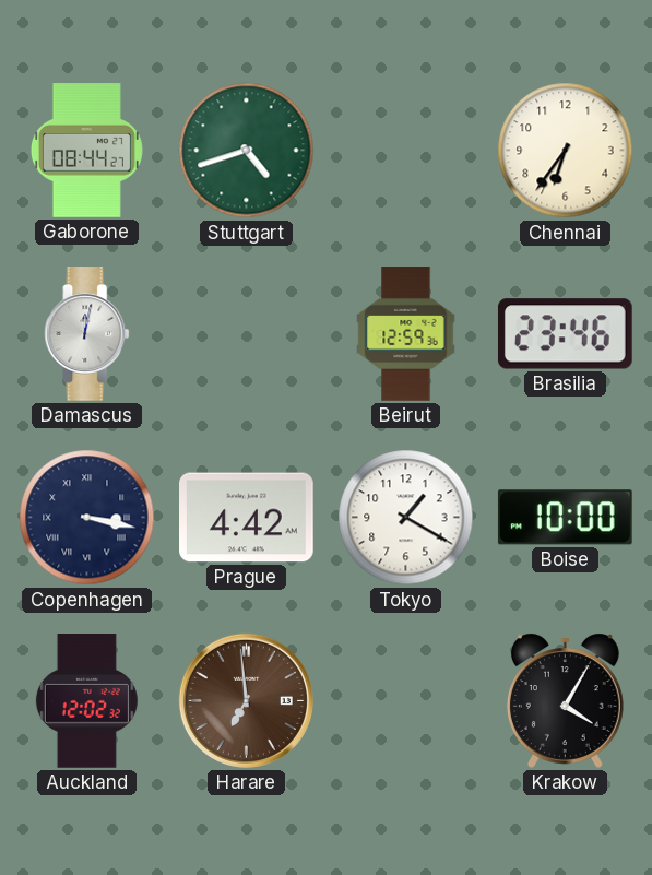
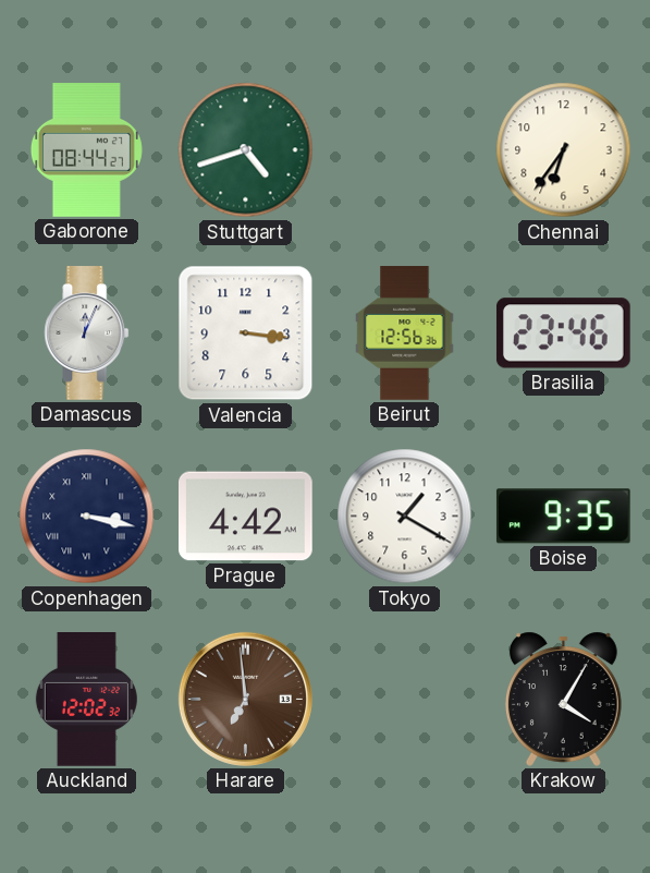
Damascus: 12:02 -> 12:04 (87, 334)
Valencia: none -> 3:16 (246, 334)
Beirut: 12:59 -> 12:56 (405, 334)
Boise: 10:00 -> 9:35 (563, 517)
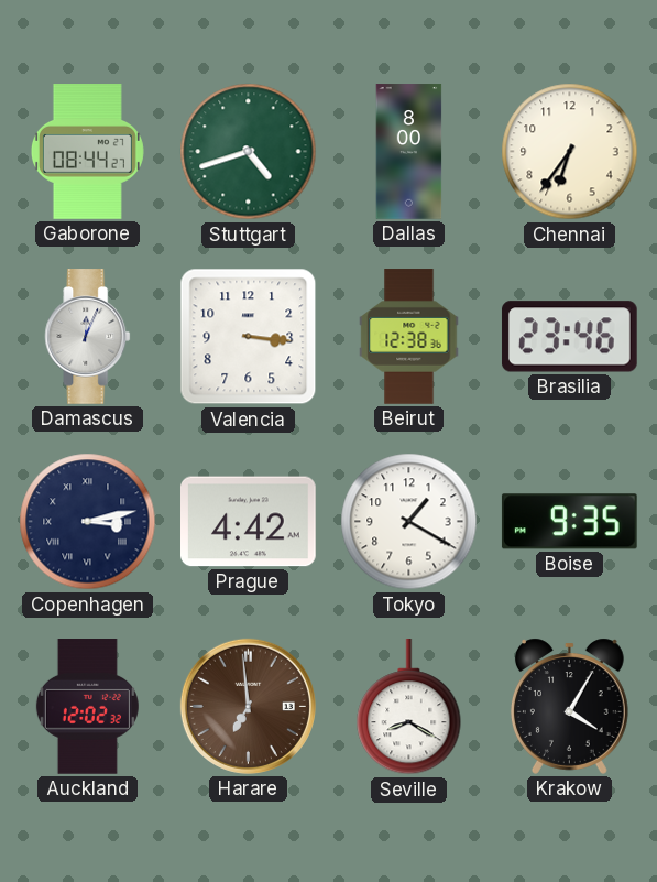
Dallas: none -> 8:00 (409, 152)
Beirut: 12:56 -> 12:38 (409, 337)
Copenhagen: 3:17 -> 3:13 (88, 522)
Seville: none -> 8:20 (409, 708)
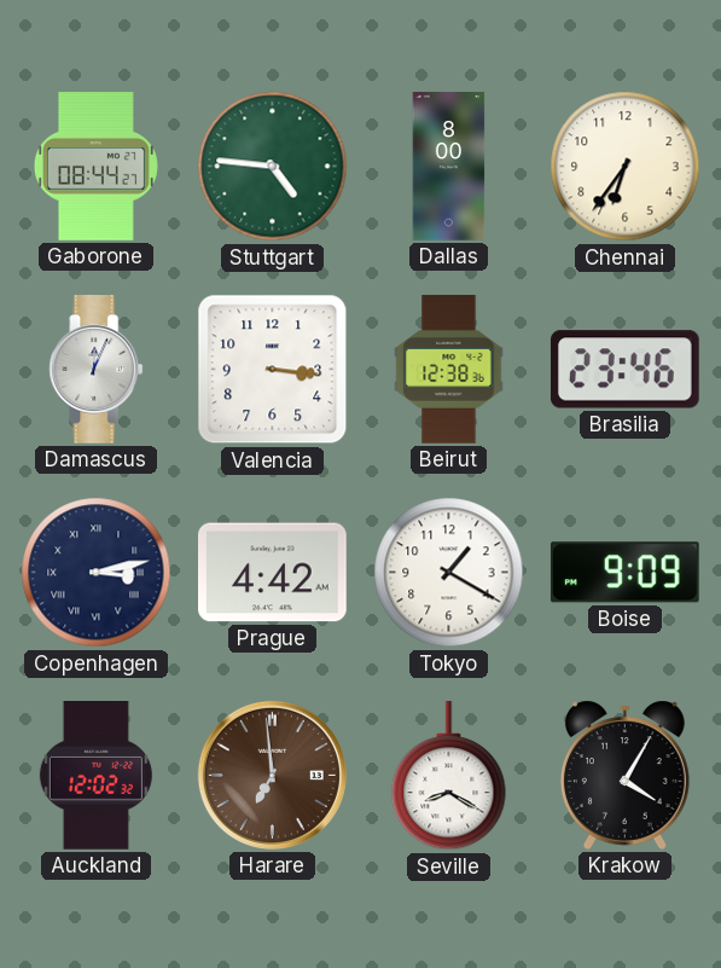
Stuttgart: 4:42 -> 4:46 (273, 167)
Boise: 9:35 -> 9:09 (624, 573)
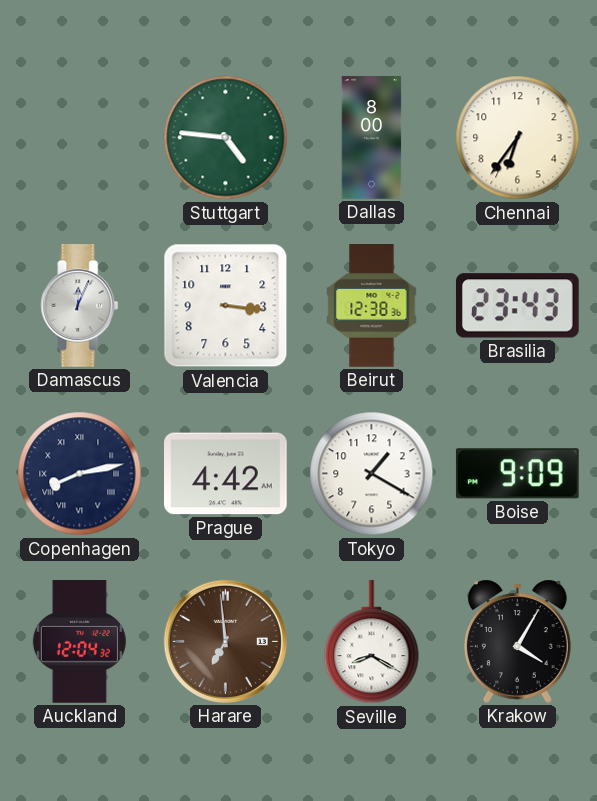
Gaborone: 08:44 -> none (95, 167)
Brasilia: 23:46 -> 23:43 (517, 306)
Copenhagen: 3:13 -> 8:13 (80, 474)
Auckland: 12:02 -> 12:04 (79, 642)
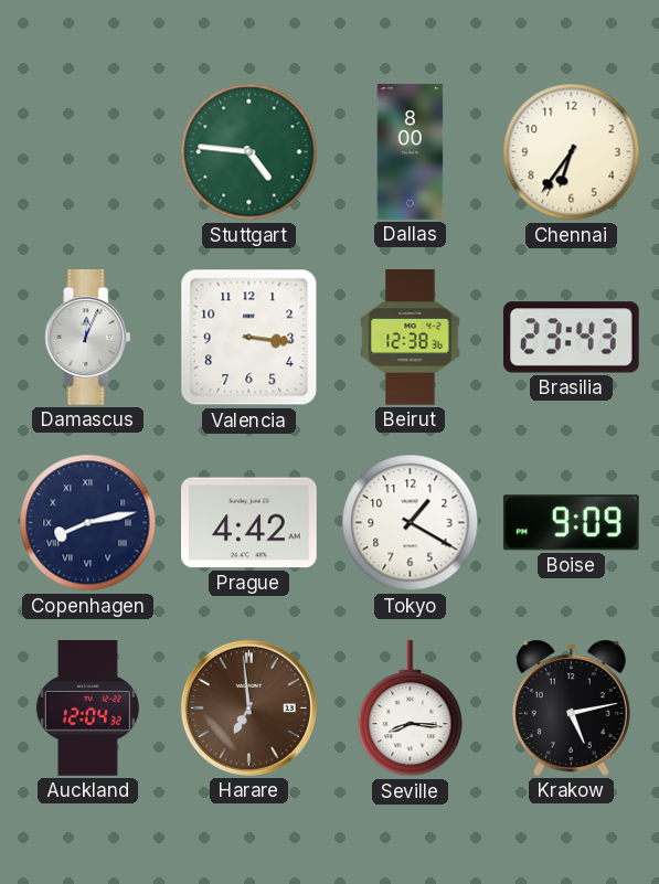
Seville: 8:20 -> 8:16 (411, 710)
Krakow: 4:05 -> 5:13 (571, 707)
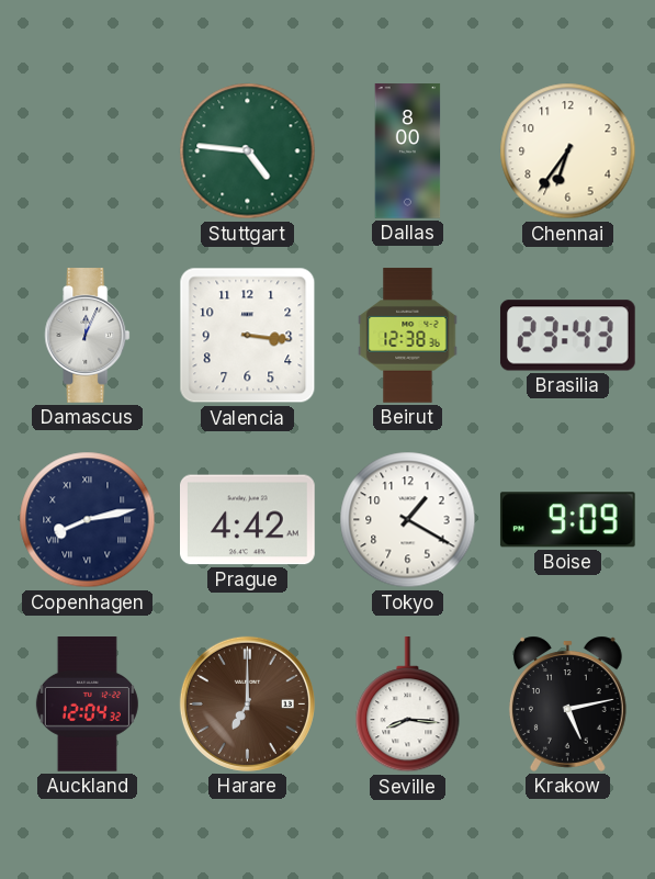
Harare: 6:59 -> 7:00 (247, 703)
